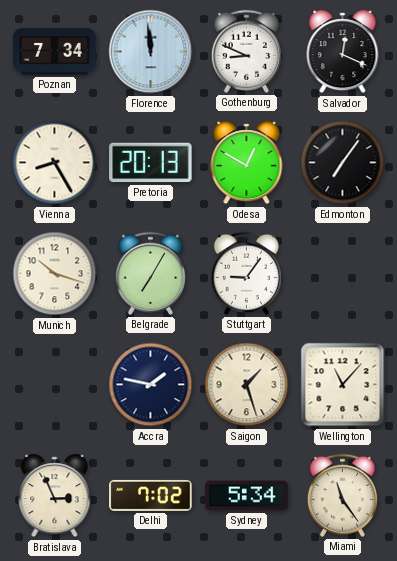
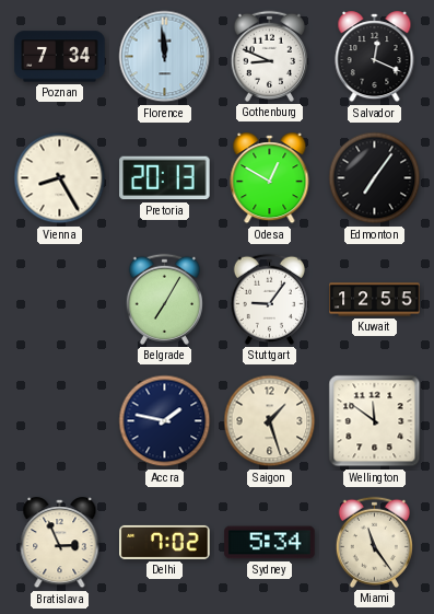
Munich: 10:18 -> none (55, 274)
Kuwait: none -> 12:55 (375, 300)
Wellington: 11:07 -> 11:51 (375, 421)
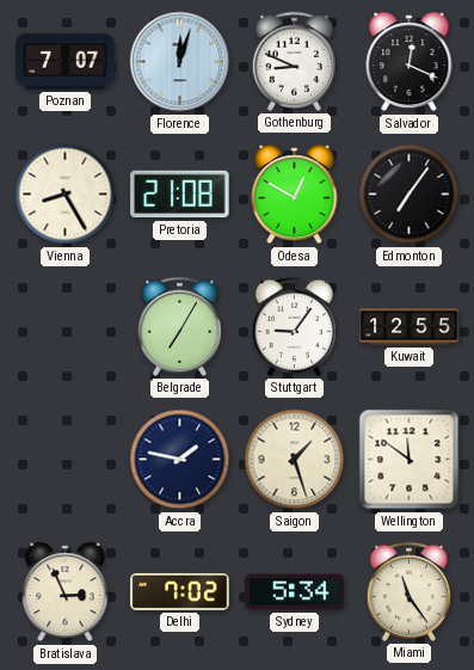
Poznan: 7:34 -> 7:07 (66, 62)
Florence: 11:59 -> 12:03 (180, 62)
Pretoria: 20:13 -> 21:08 (180, 195)
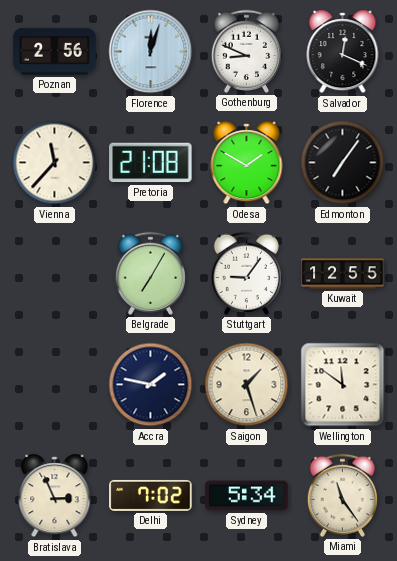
Poznan: 7:07 -> 2:56 (55, 52)
Vienna: 8:25 -> 11:37 (55, 163)
Odesa: 12:50 -> 1:50 (247, 163)
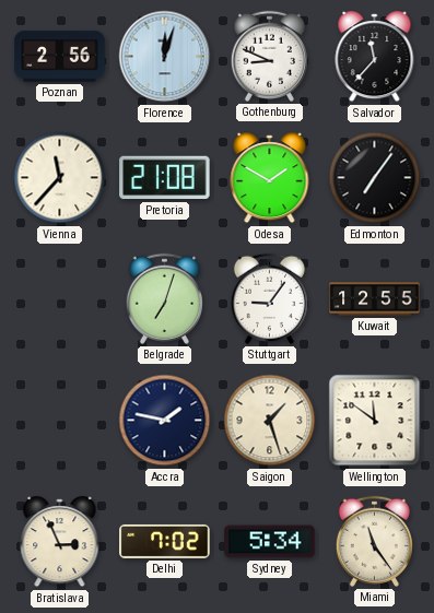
Salvador: 12:19 -> 11:37 (375, 57)
Belgrade: 7:05 -> 7:03 (164, 298)
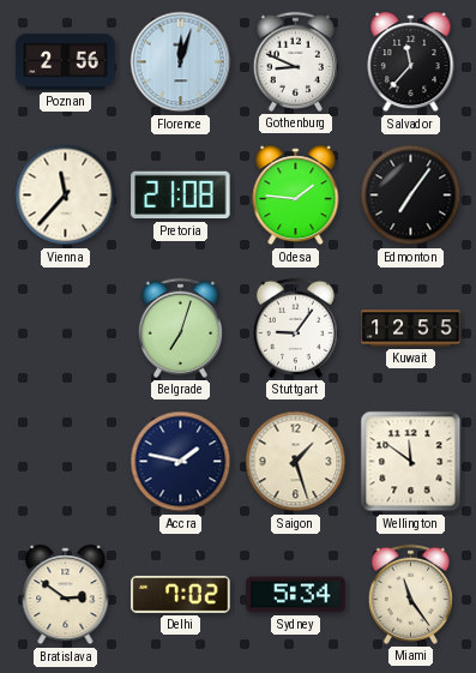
Odesa: 1:50 -> 1:46 (296, 196)
Bratislava: 2:56 -> 2:51 (66, 595)
